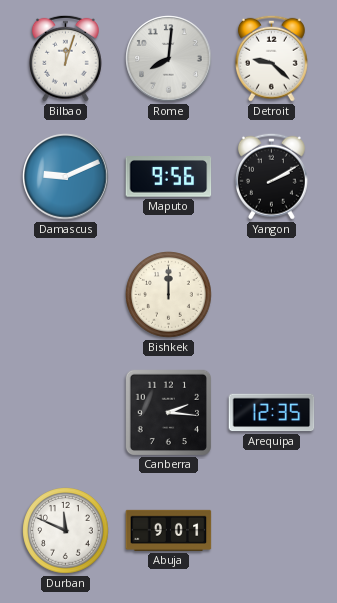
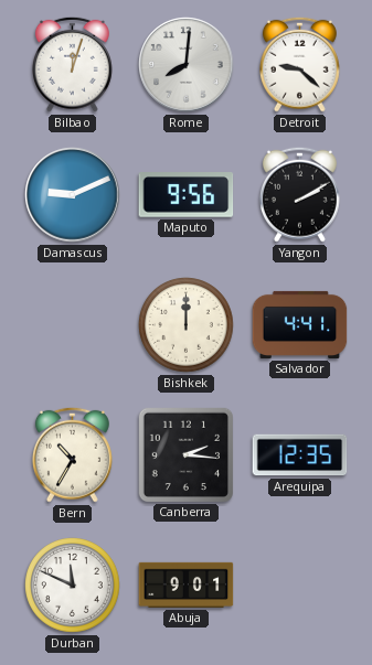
Salvador: none -> 4:41 (300, 324)
Bern: none -> 10:35 (72, 454)
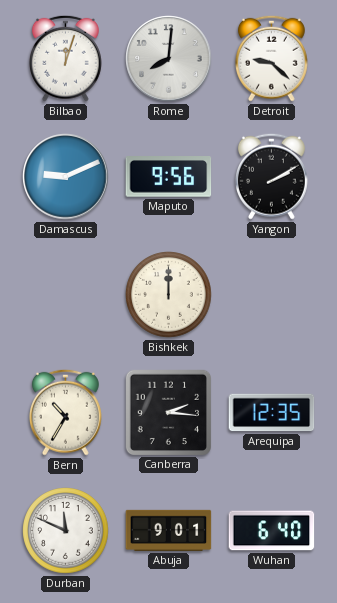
Salvador: 4:41 -> none (300, 324)
Wuhan: none -> 6:40 (272, 531)
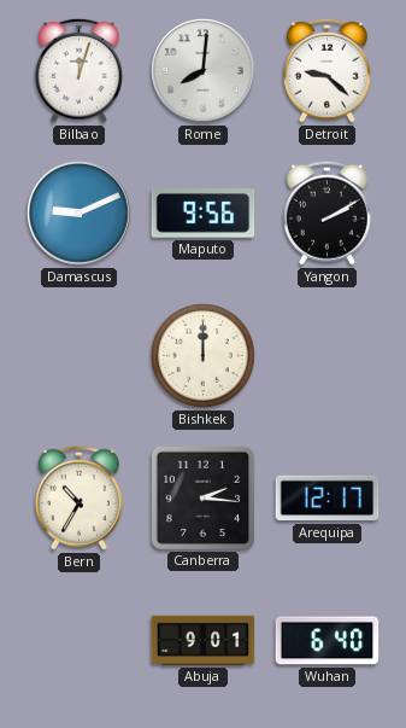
Arequipa: 12:35 -> 12:17 (328, 499)
Durban: 11:49 -> none (66, 531)
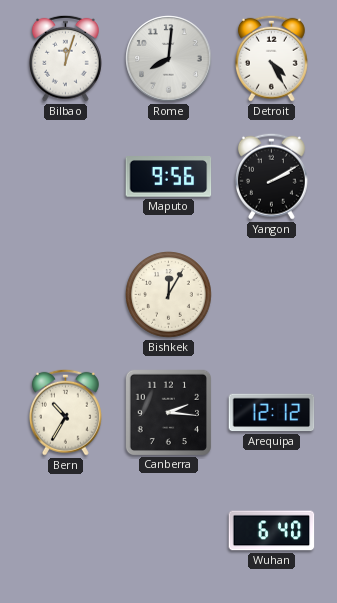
Detroit: 9:22 -> 4:25 (271, 58)
Damascus: 9:11 -> none (80, 214)
Bishkek: 12:00 -> 12:05 (169, 295)
Arequipa: 12:17 -> 12:12 (272, 413)
Abuja: 9:01 -> none (204, 640)
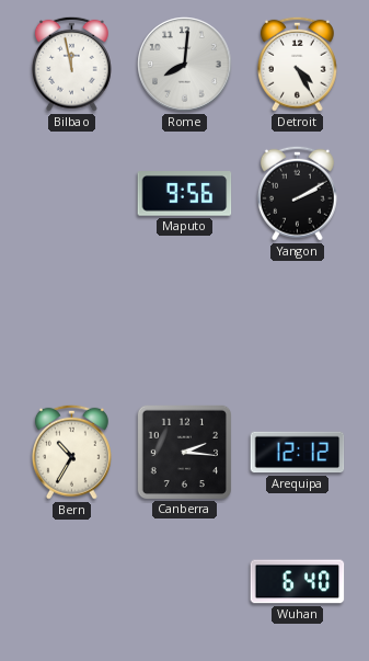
Bilbao: 12:03 -> 11:58 (71, 64)
Bishkek: 12:05 -> none (169, 295)
